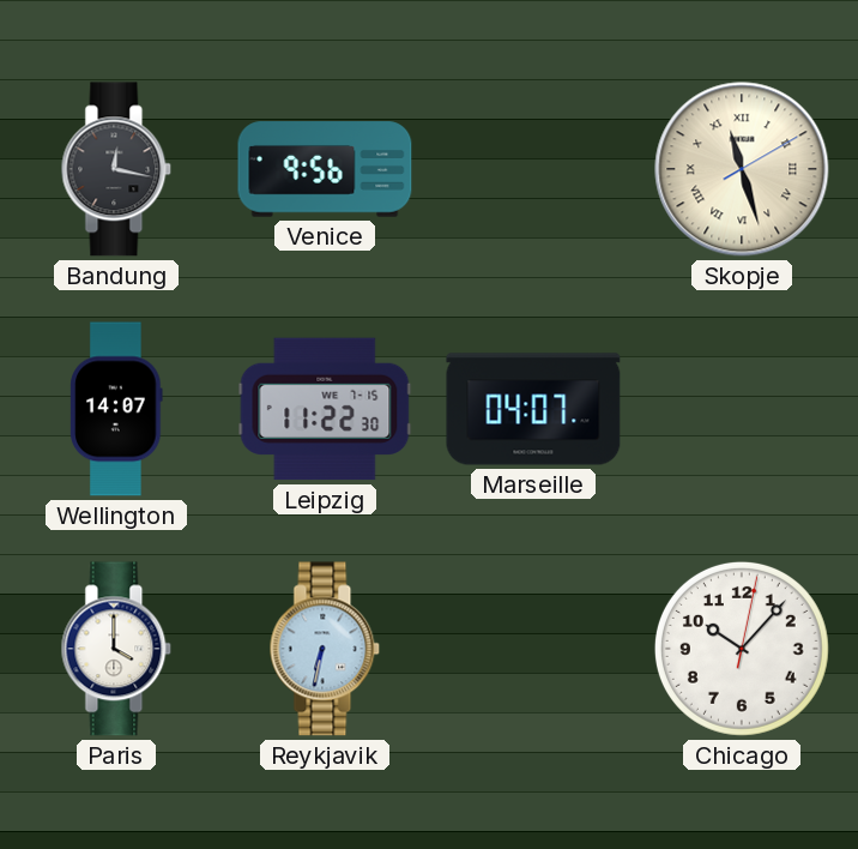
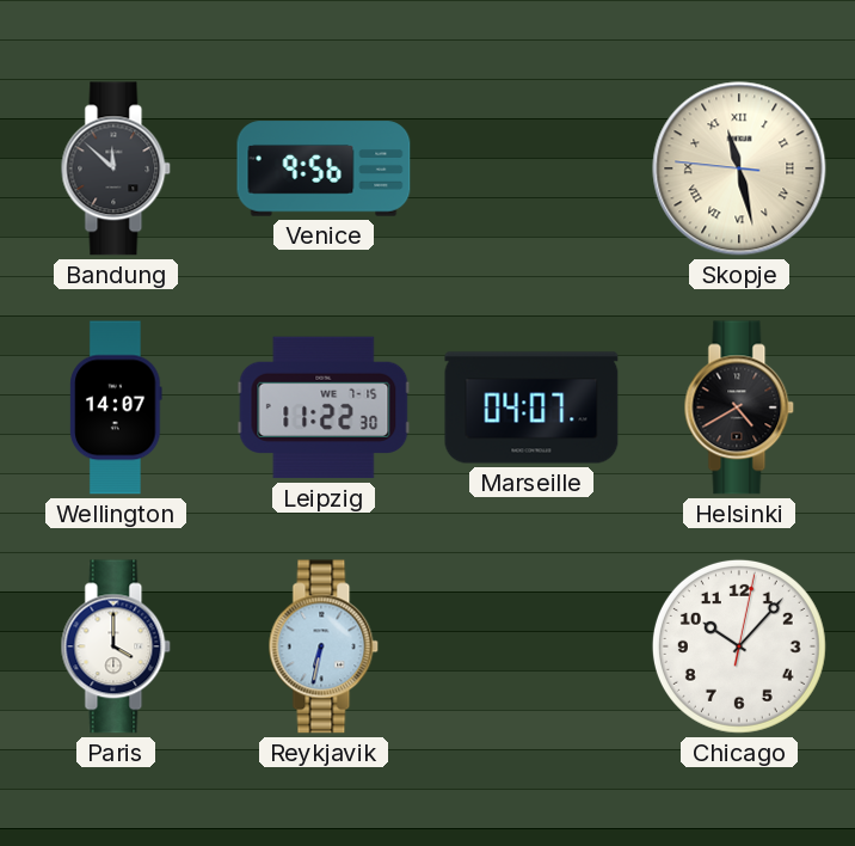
Bandung: 12:17 -> 11:52 (116, 168)
Skopje: 11:27:10 -> 11:27:46 (739, 168)
Helsinki: none -> 4:40 (739, 407)
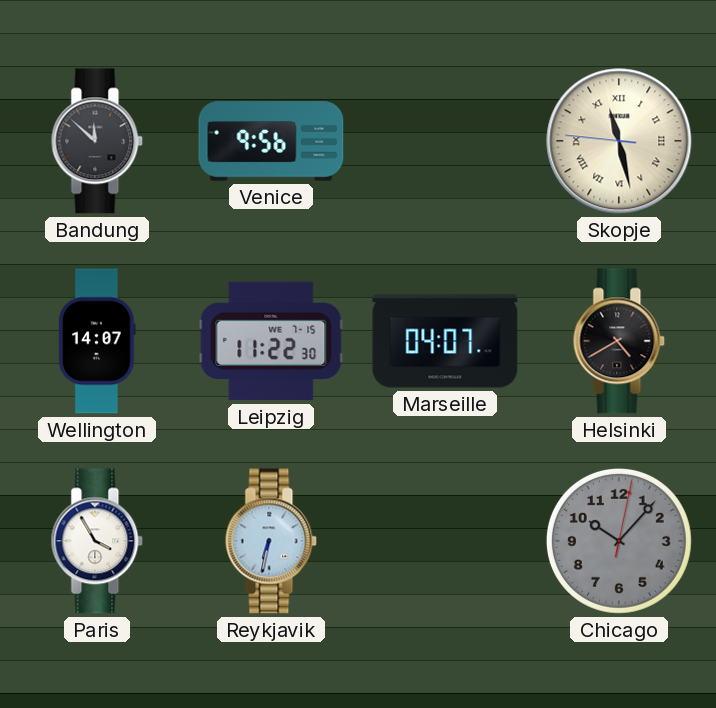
Paris: 4:00 -> 3:55 (97, 541)
Chicago dial: white -> grey (619, 541)
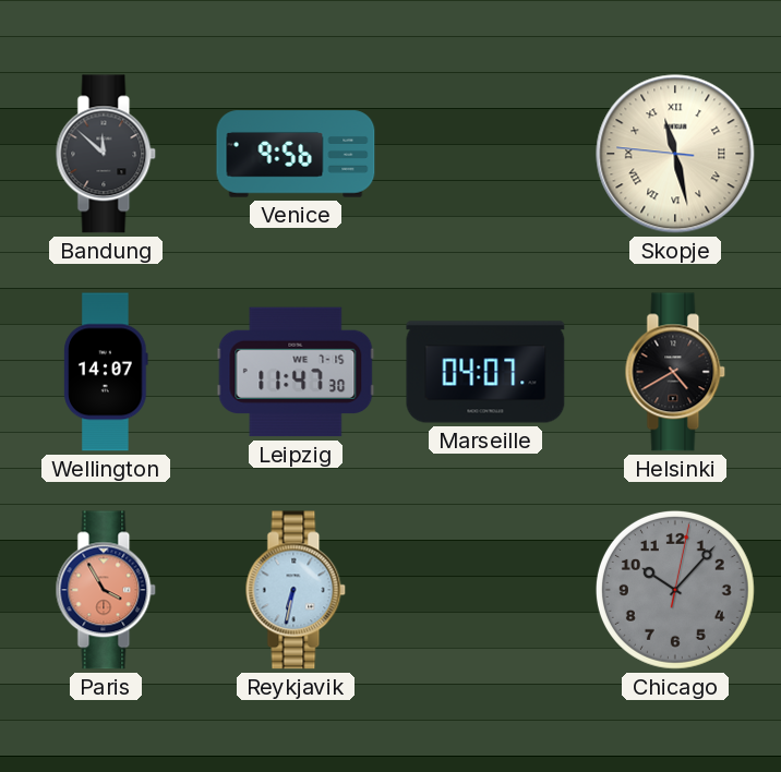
Leipzig: 11:22 -> 11:47 (296, 372)
Paris dial: white -> salmon (106, 590)
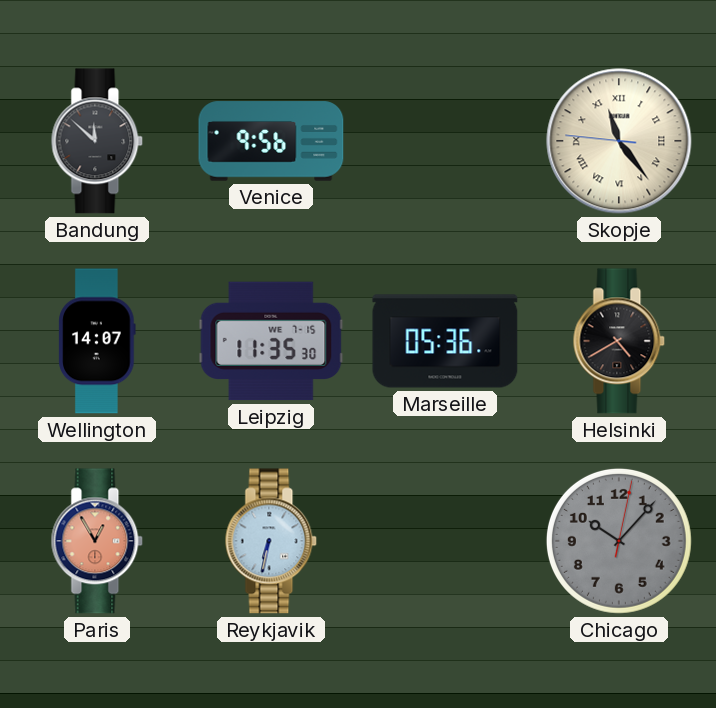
Skopje: 11:27 -> 11:23 (619, 141)
Leipzig: 11:47 -> 11:35 (271, 341)
Marseille: 04:07 -> 05:36 (445, 341)
Paris: 3:55 -> 12:55 (97, 541)
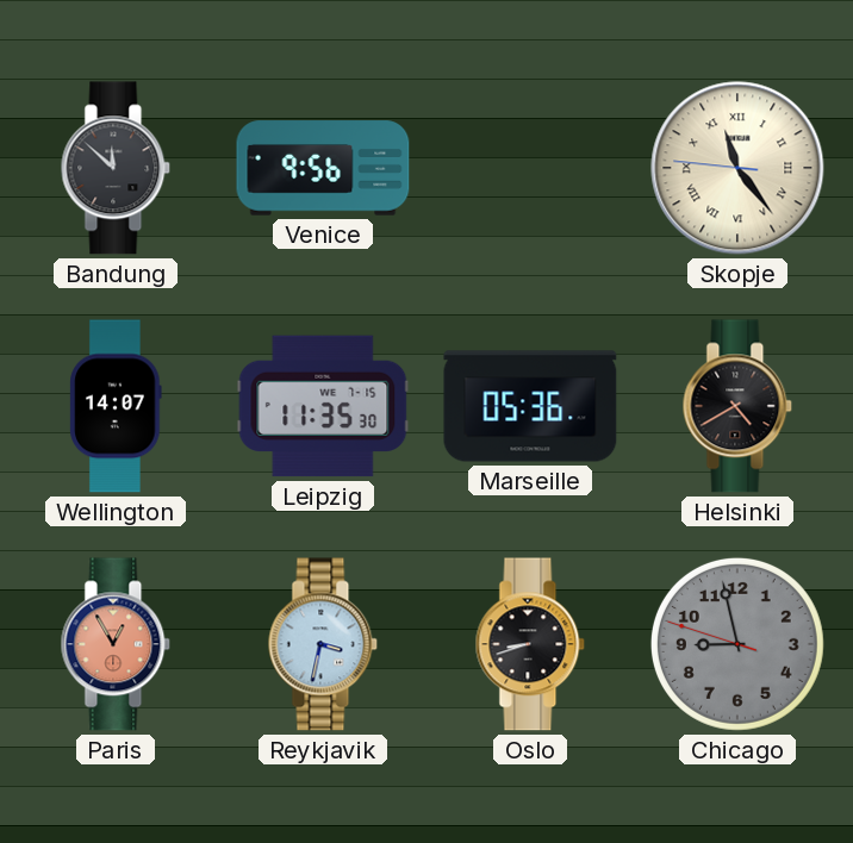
Reykjavik: 6:32 -> 3:32 (323, 644)
Oslo: none -> 8:42 (530, 644)
Chicago: 10:07 -> 8:57 (737, 644)
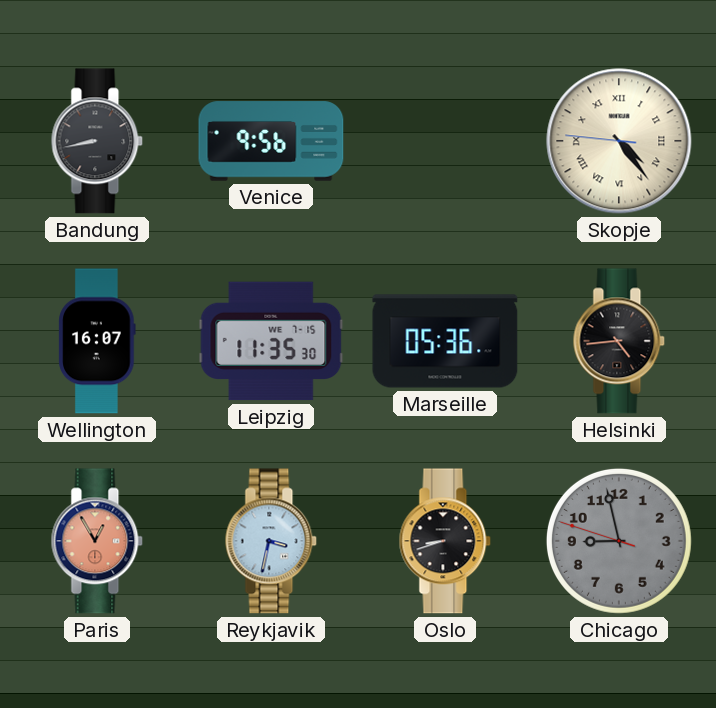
Bandung: 11:52 -> 8:43 (97, 141)
Skopje: 11:23 -> 4:23 (619, 141)
Wellington: 14:07 -> 16:07 (97, 341)
Helsinki: 4:40 -> 4:44 (619, 341)
